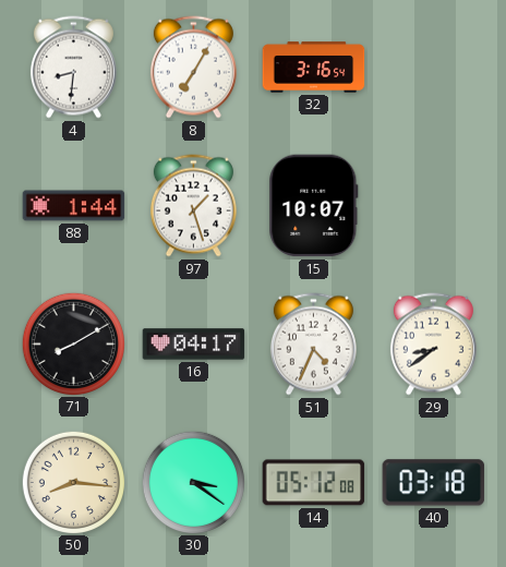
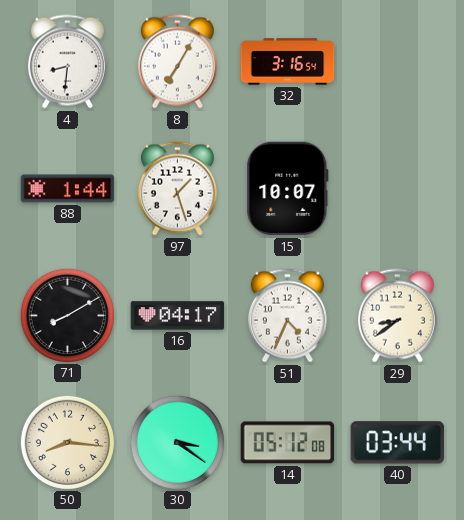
40: 03:18 -> 03:44 (398, 443)
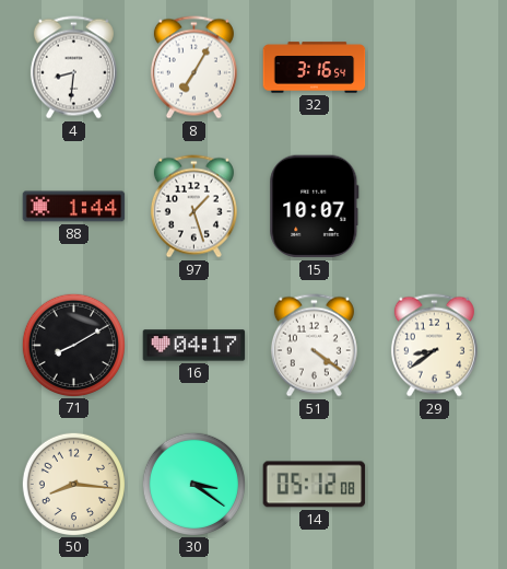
51: 4:34 -> 4:21 (314, 346)
40: 03:44 -> none (398, 443)
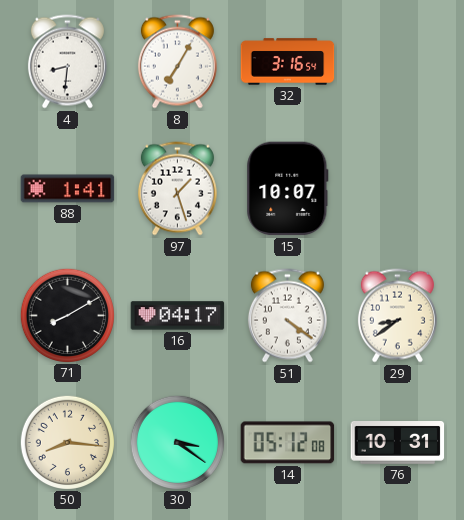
88: 1:44 -> 1:41 (68, 189)
76: none -> 10:31 (398, 443)
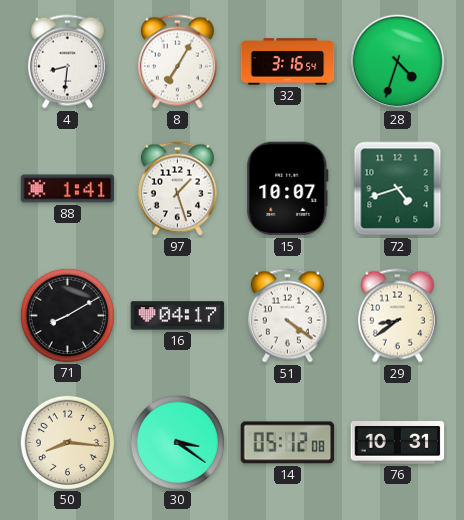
28: none -> 4:33 (398, 62)
72: none -> 4:42 (398, 189)
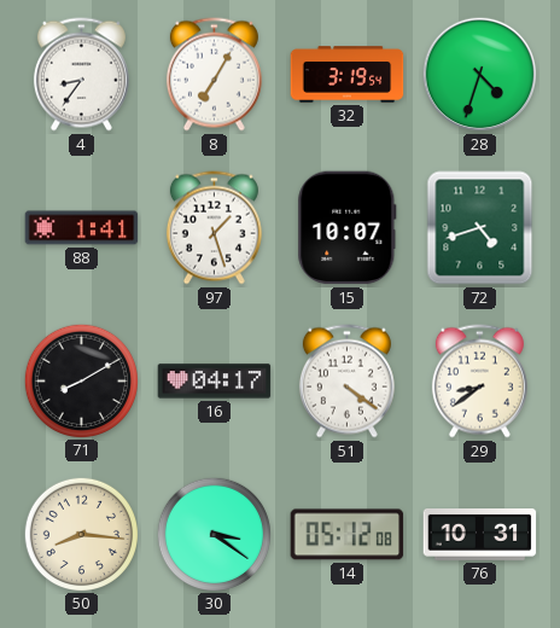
4: 8:31 -> 8:36 (81, 75)
32: 3:16 -> 3:19 (348, 75)
